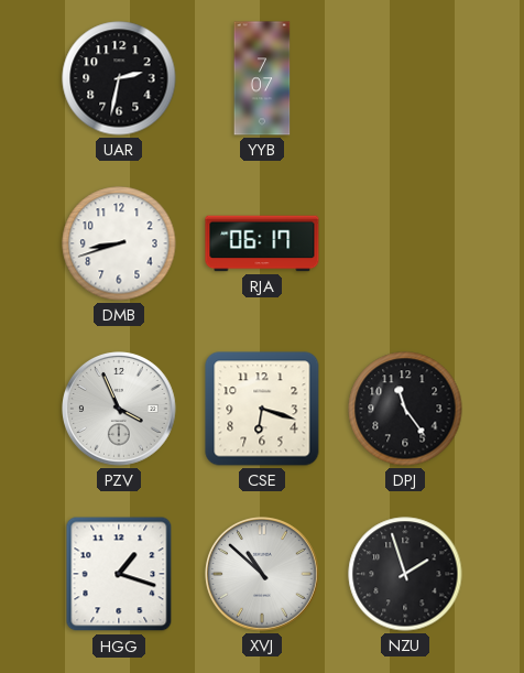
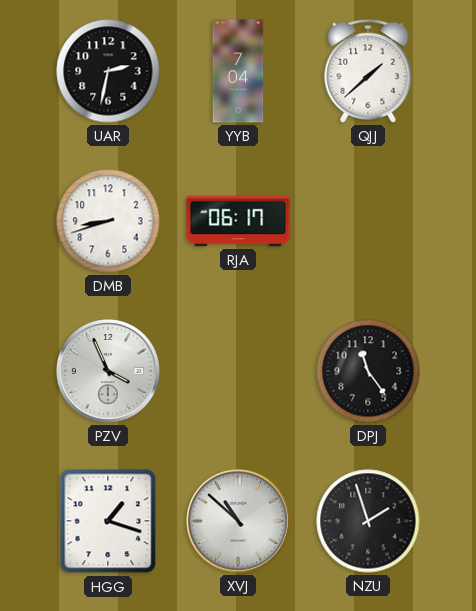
YYB: 7:07 -> 7:04 (238, 71)
QJJ: none -> 1:38 (368, 71)
CSE: 6:18 -> none (262, 409)
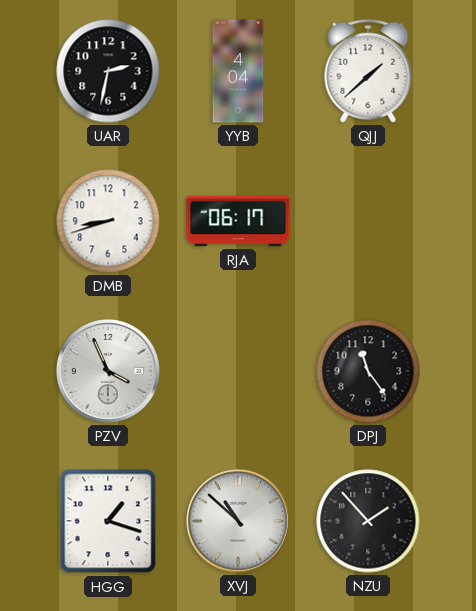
YYB: 7:04 -> 4:04 (238, 71)
NZU: 1:57 -> 1:53 (368, 521)
